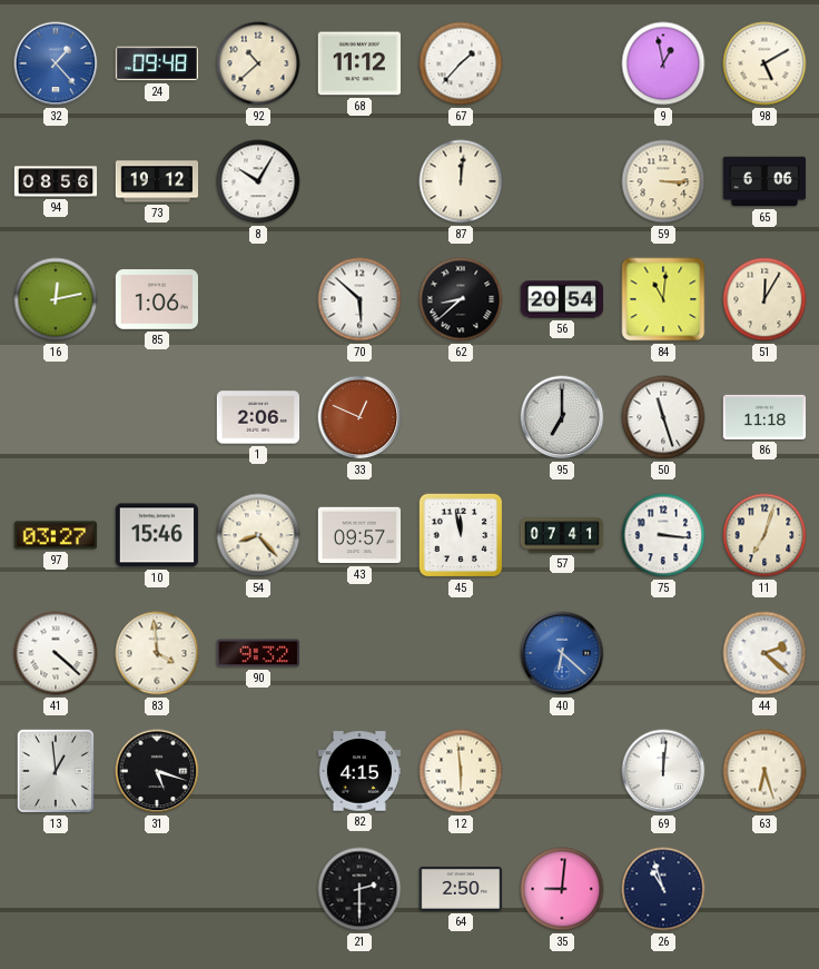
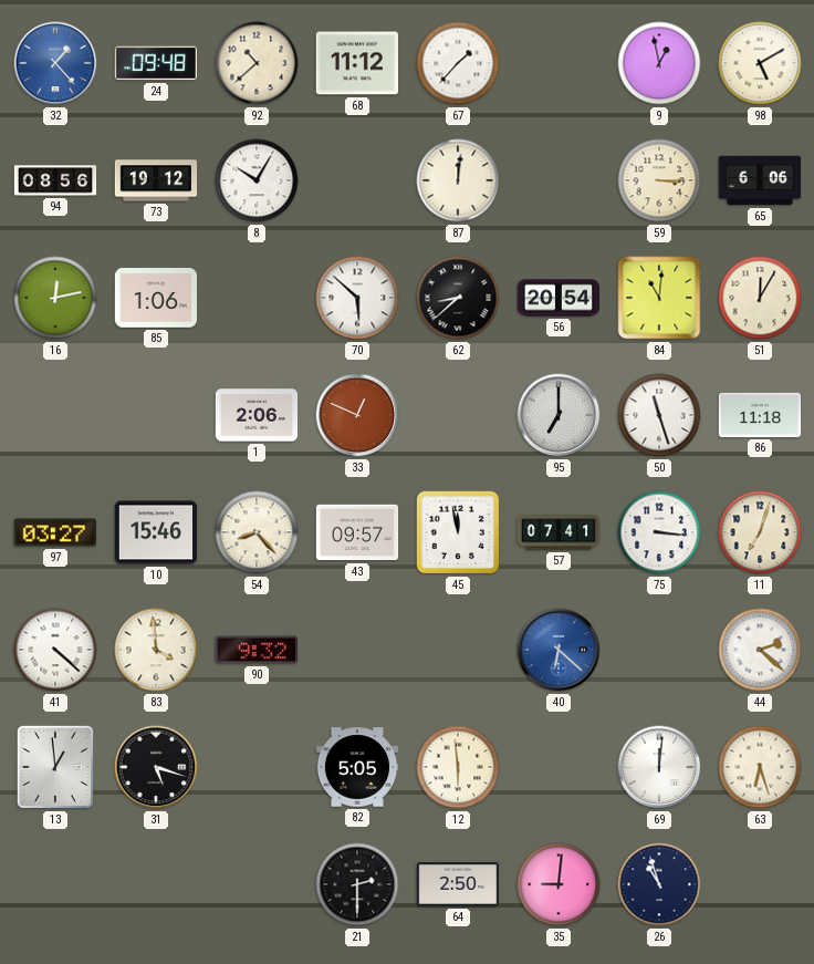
82: 4:15 -> 5:05 (357, 767)
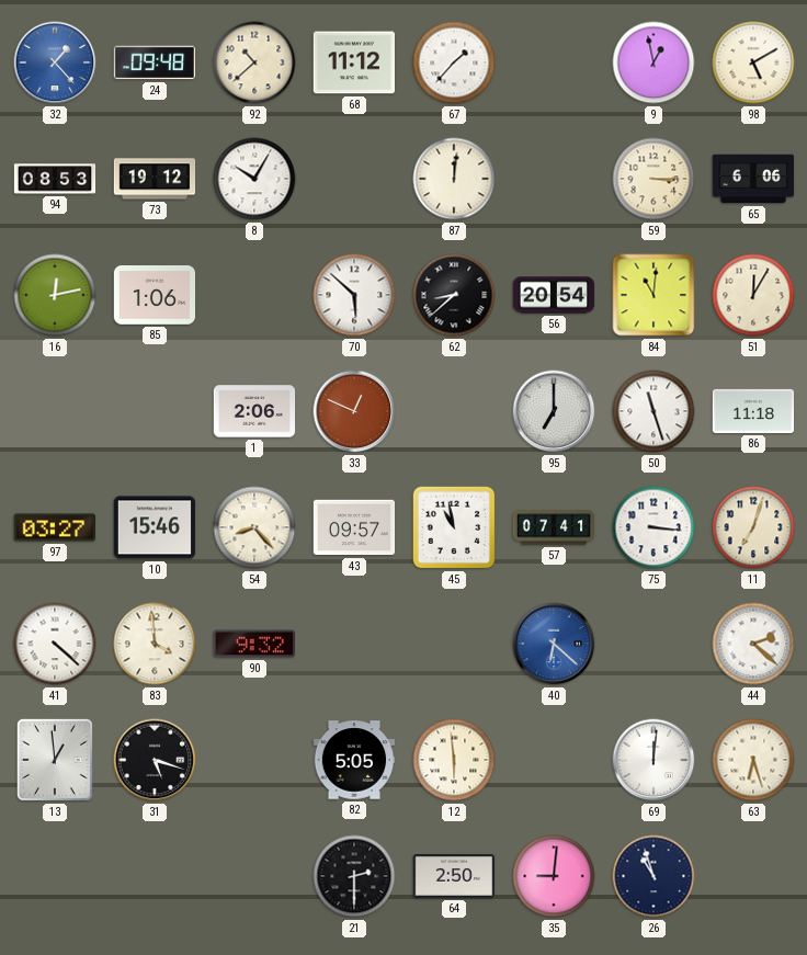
94: 08:56 -> 08:53 (55, 179)
45: 11:58 -> 10:58 (454, 527)
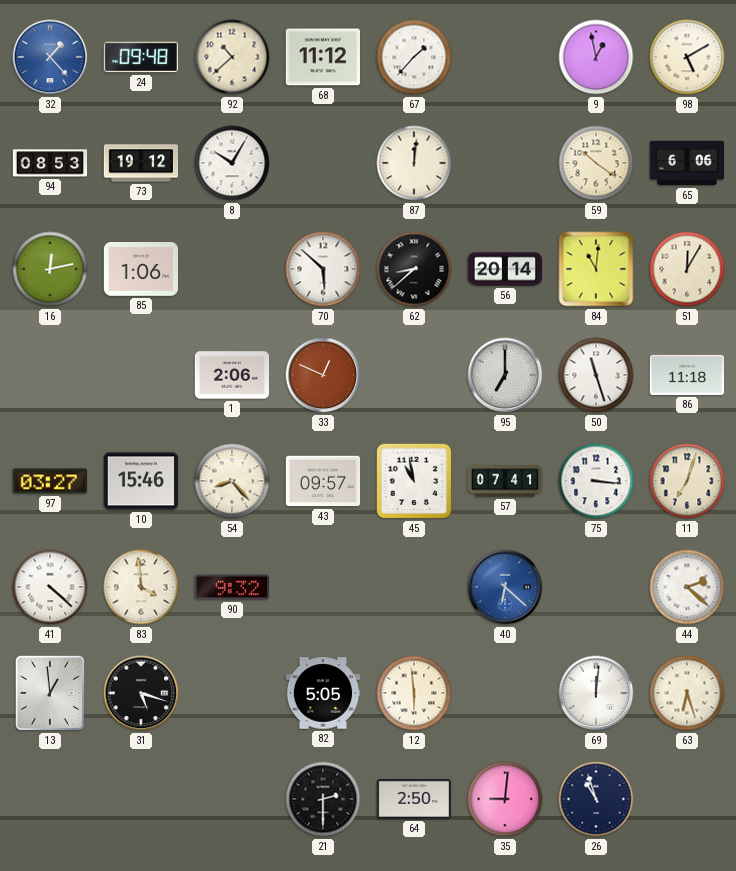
59: 3:15 -> 10:21 (596, 163)
56: 20:54 -> 20:14 (505, 269)
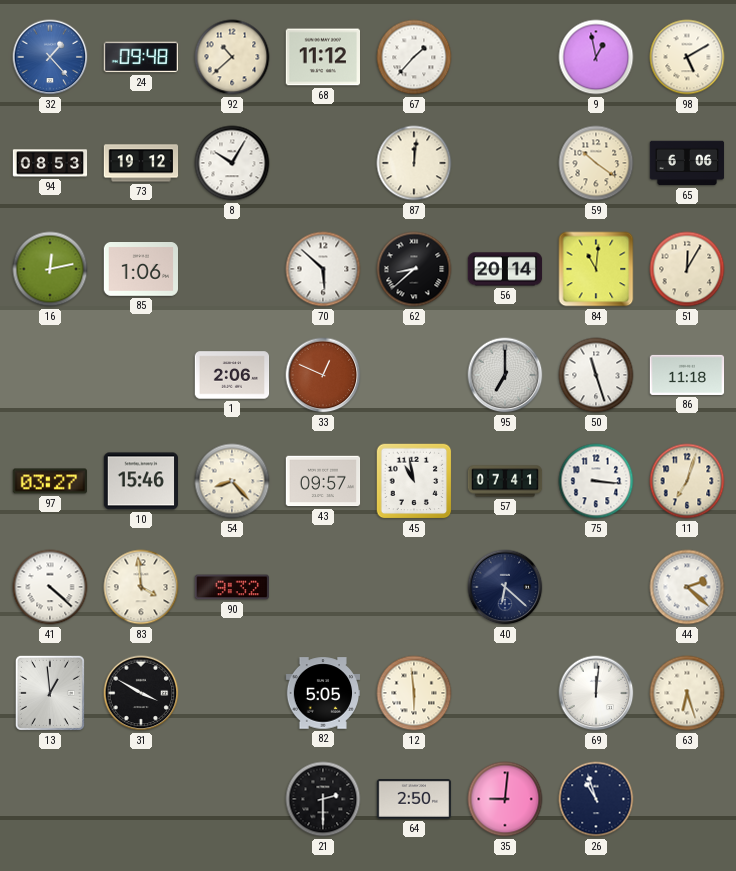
40 dial: blue -> navy (505, 587)
31: 5:18 -> 3:50 (141, 693)
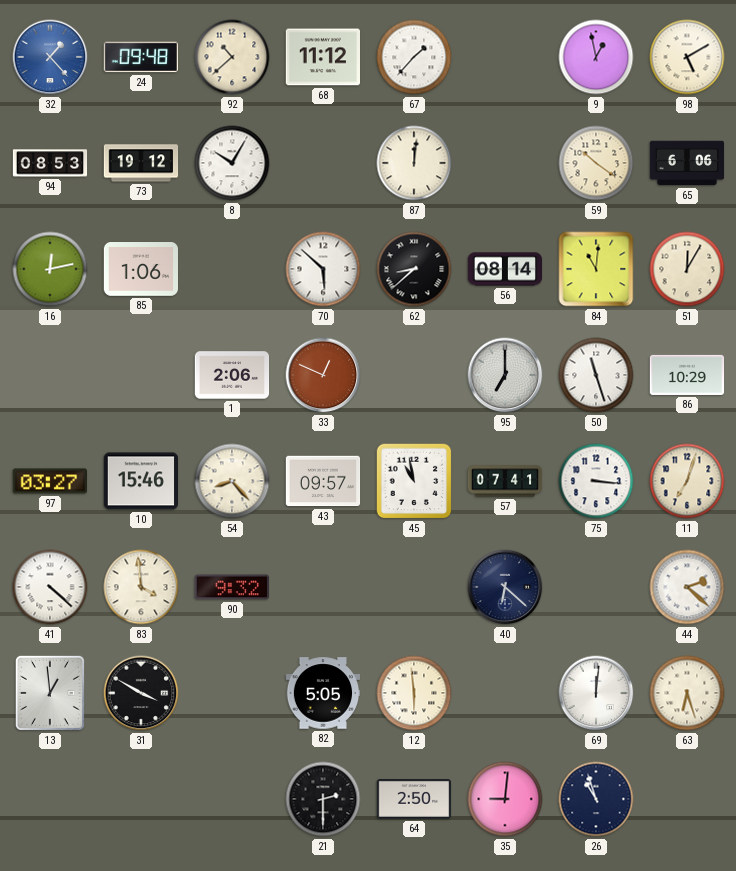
56: 20:14 -> 08:14 (505, 269)
86: 11:18 -> 10:29 (687, 375)
